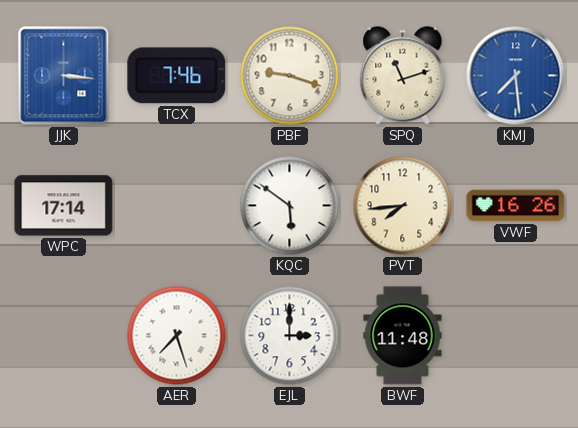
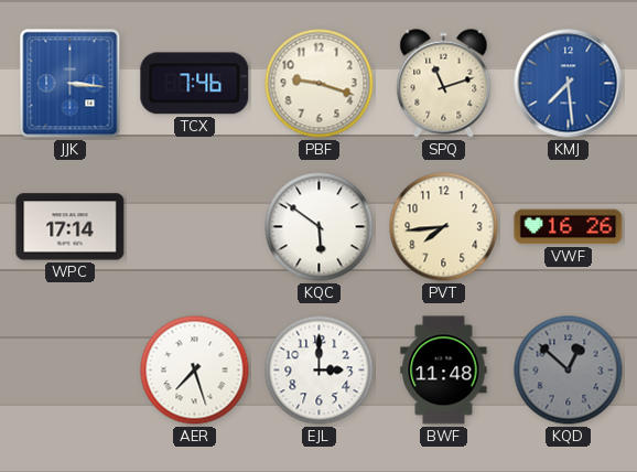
KQD: none -> 12:52 (569, 371)
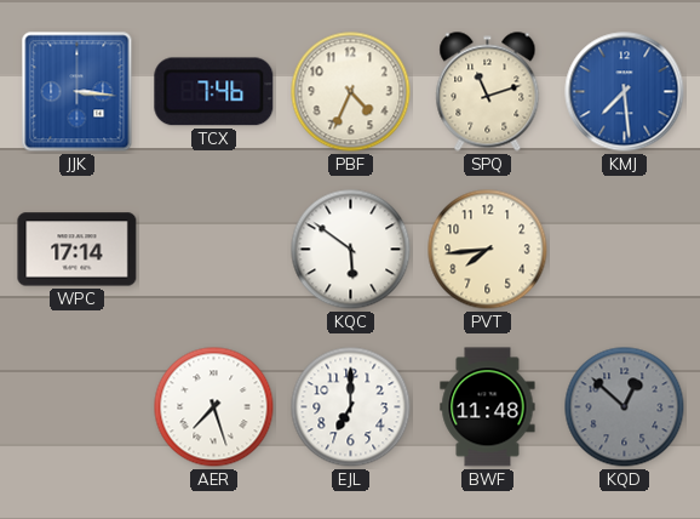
PBF: 9:18 -> 4:34 (351, 92)
VWF: 16:26 -> none (569, 227)
EJL: 3:00 -> 7:00 (351, 407)
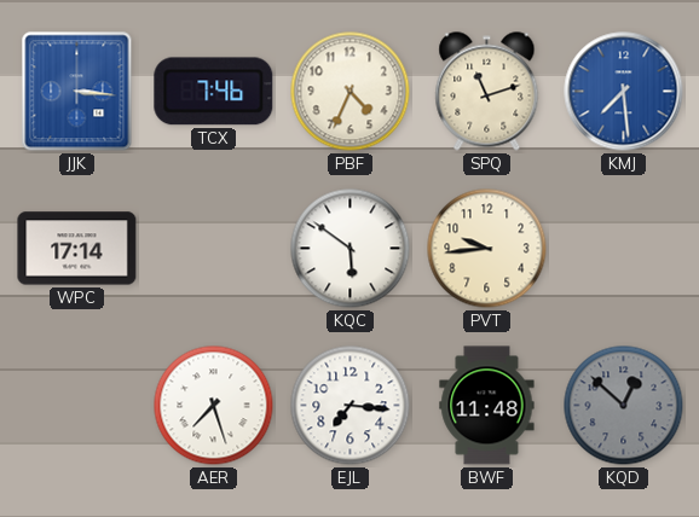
PVT: 7:44 -> 9:44 (487, 249)
EJL: 7:00 -> 7:16 (351, 406)
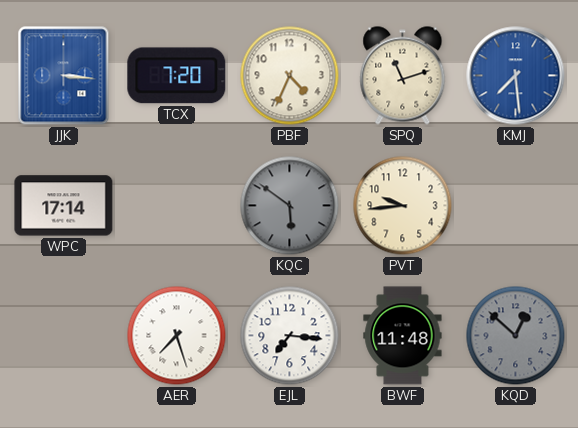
TCX: 7:46 -> 7:20 (177, 76)
KQC dial: white -> grey (290, 206)
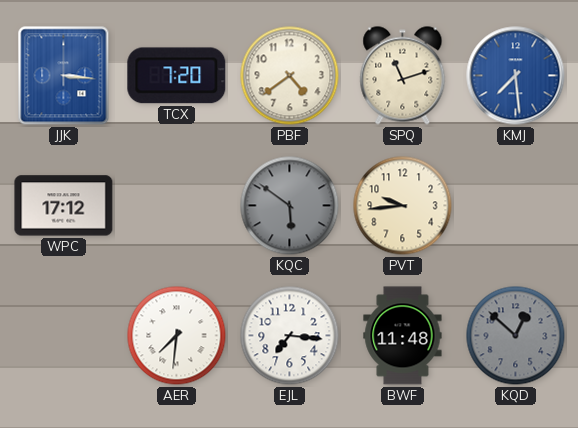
PBF: 4:34 -> 4:39 (290, 76)
WPC: 17:14 -> 17:12 (64, 206)
AER: 7:27 -> 7:31 (177, 336)
